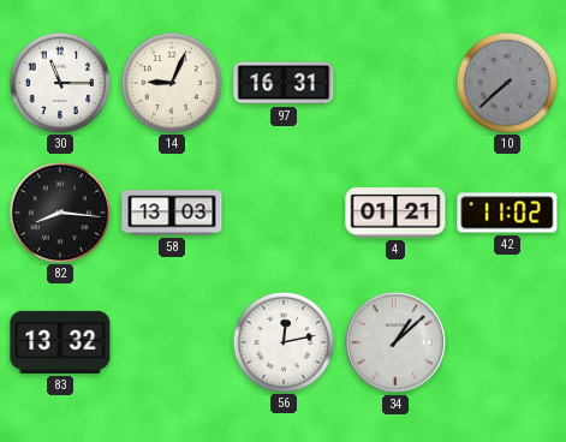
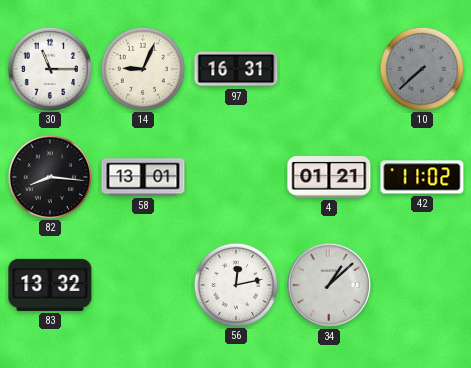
58: 13:03 -> 13:01 (143, 177)
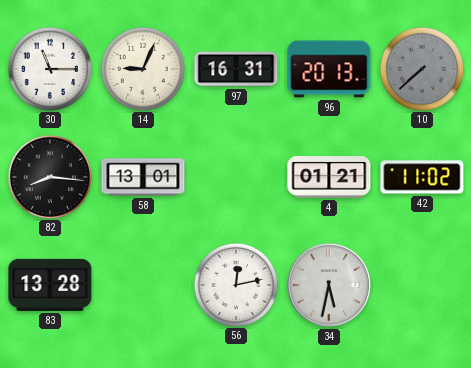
96: none -> 20:13 (329, 69)
83: 13:32 -> 13:28 (50, 285)
34: 1:08 -> 5:32 (329, 285)
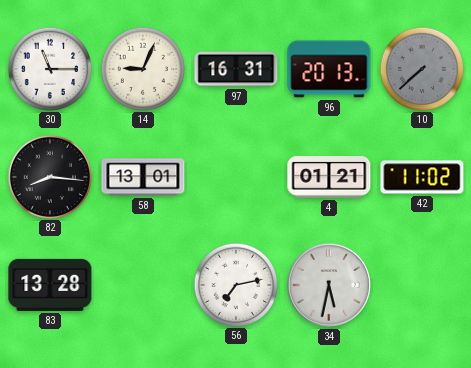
56: 12:13 -> 7:13 (235, 284)
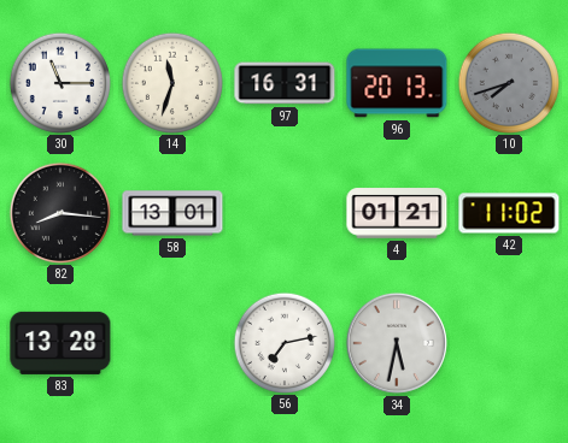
14: 9:04 -> 11:33 (171, 82)
10: 7:38 -> 7:42 (508, 82)
